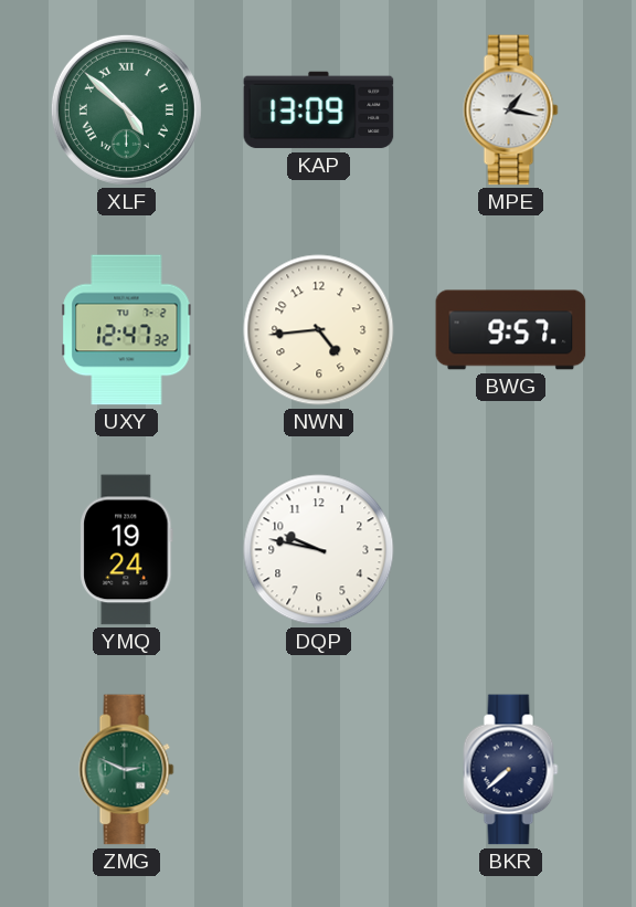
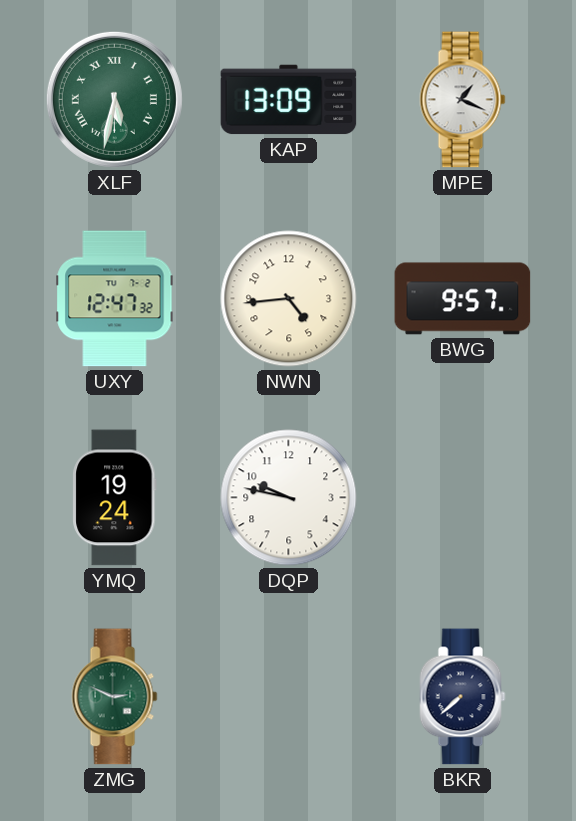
XLF: 4:52 -> 5:32 (114, 99)
MPE: 1:17 -> 1:19 (463, 100)
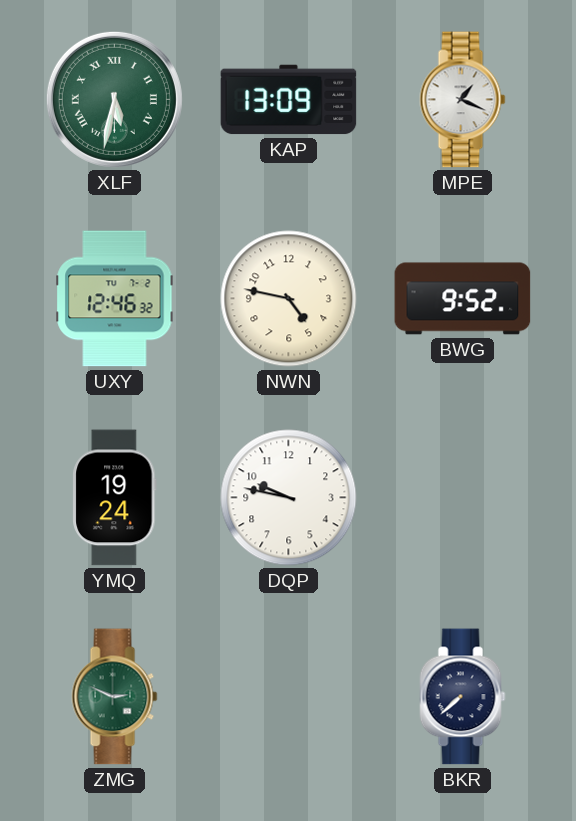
UXY: 12:47 -> 12:46 (115, 299)
NWN: 4:44 -> 4:47 (289, 299)
BWG: 9:57 -> 9:52 (463, 299)
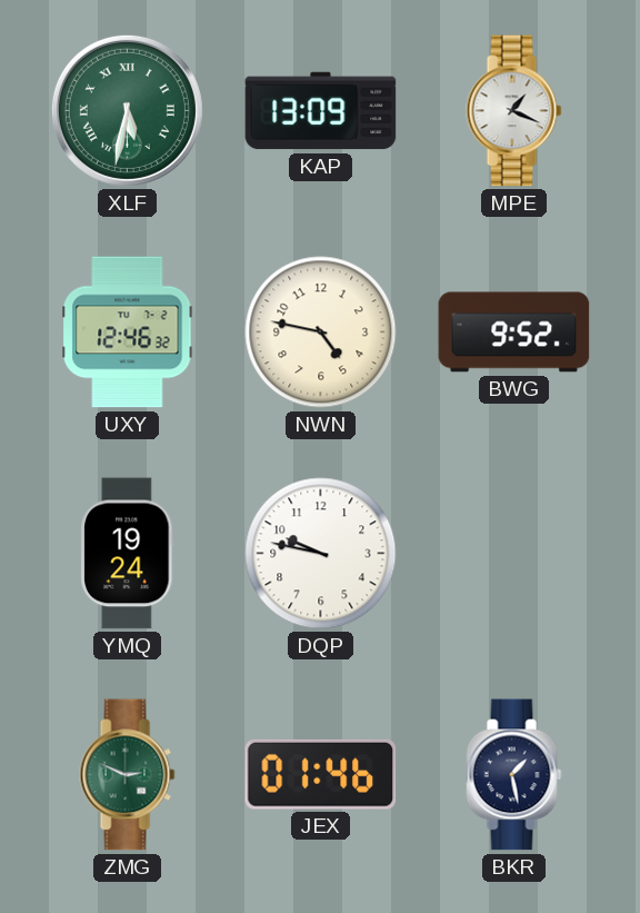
JEX: none -> 01:46 (321, 774)
BKR: 7:38 -> 1:28 (514, 775)
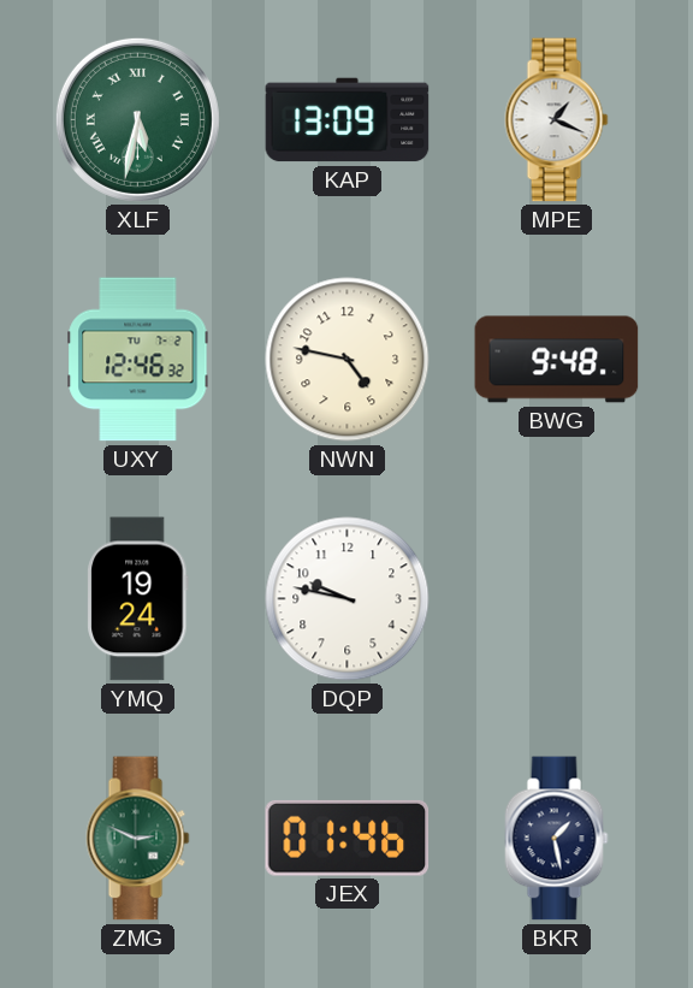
BWG: 9:52 -> 9:48 (557, 360)
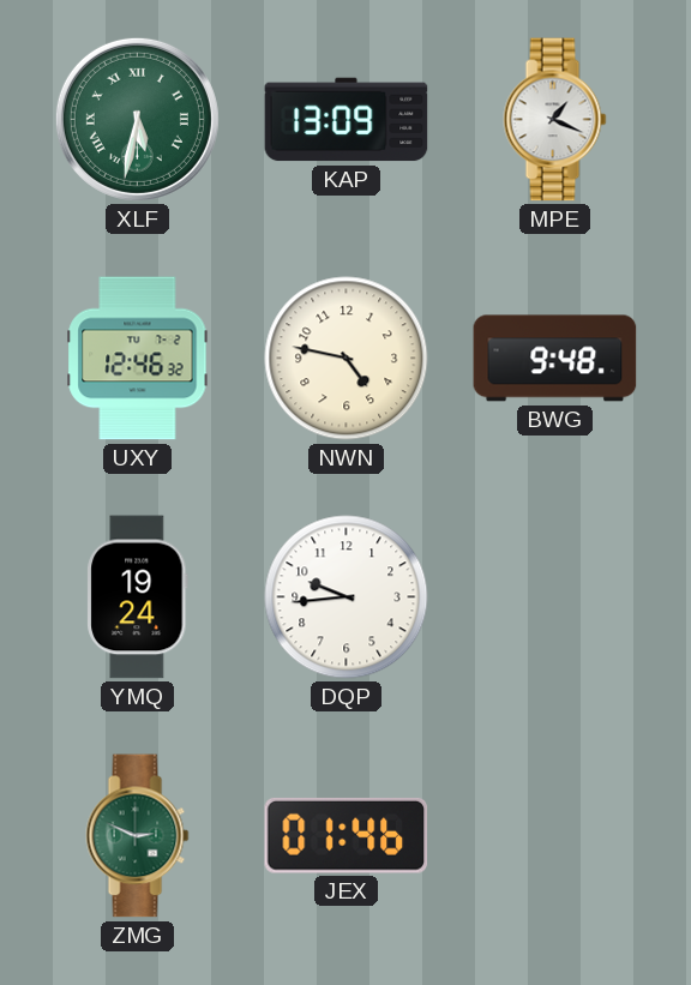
DQP: 9:47 -> 9:44 (347, 597)
BKR: 1:28 -> none (557, 839)
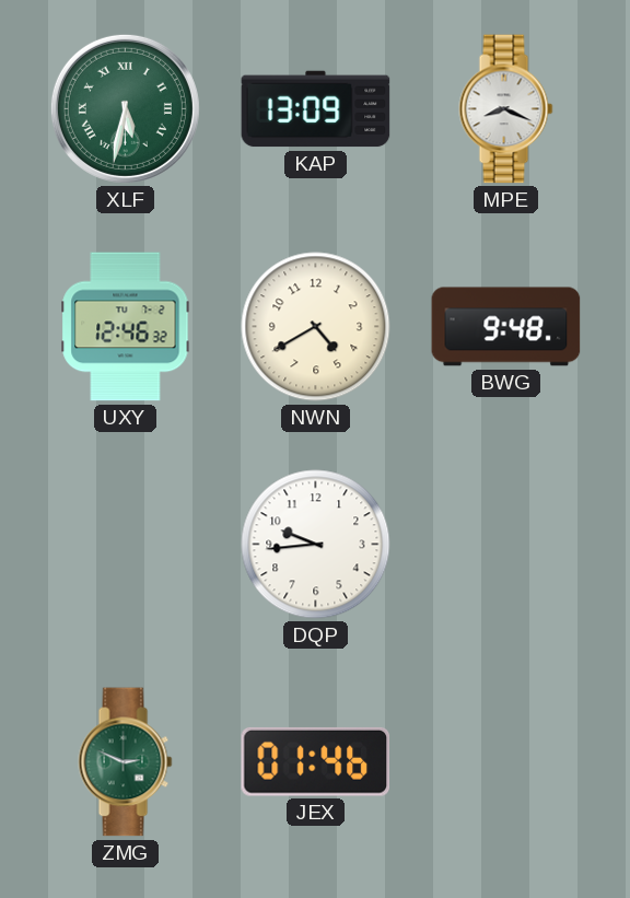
MPE: 1:19 -> 8:19 (506, 109)
NWN: 4:47 -> 4:40 (316, 327)
YMQ: 19:24 -> none (138, 597)
